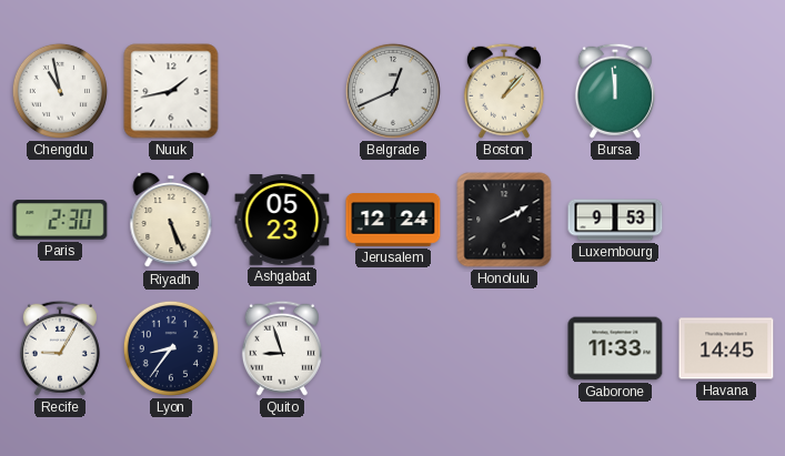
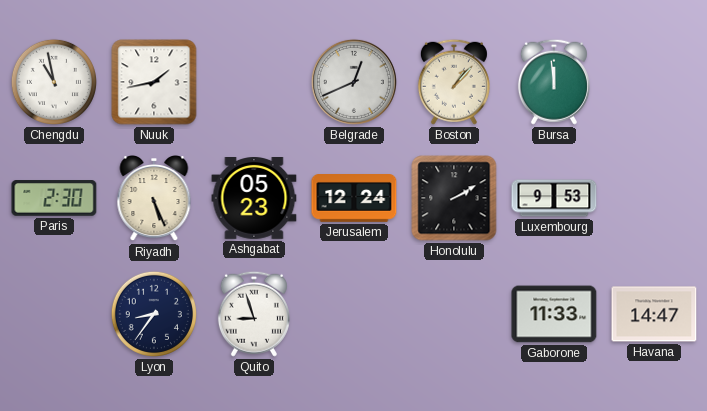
Recife: 9:05 -> none (60, 348)
Havana: 14:45 -> 14:47 (654, 314)
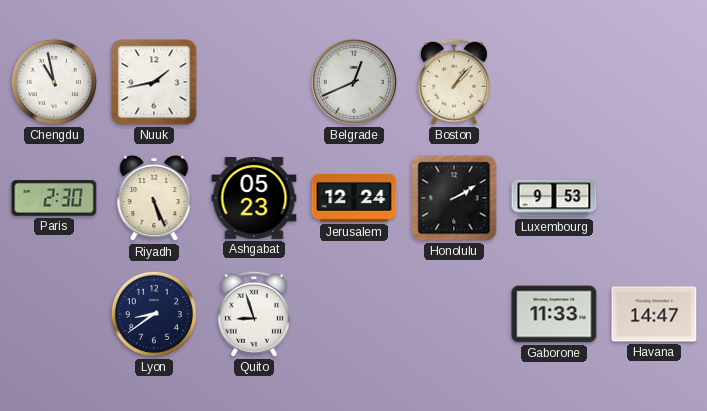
Bursa: 11:59 -> none (554, 82)
Lyon: 8:36 -> 8:39 (154, 314)
